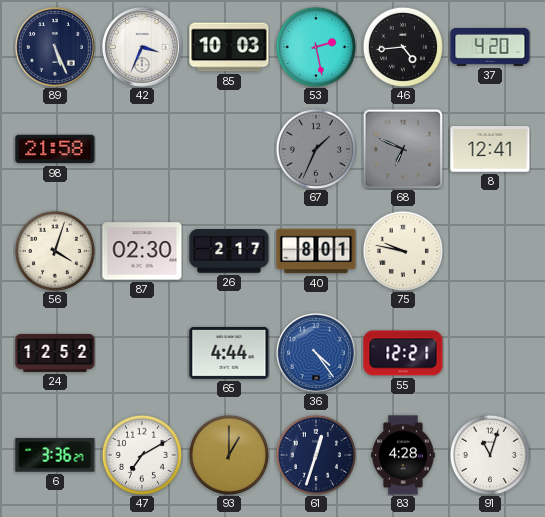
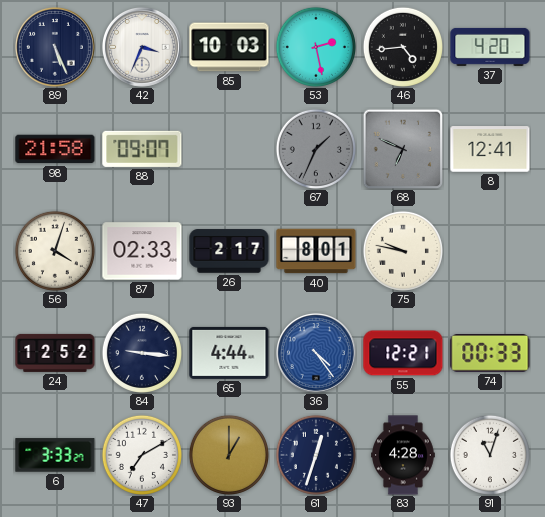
88: none -> 09:07 (142, 149)
87: 02:30 -> 02:33 (142, 251)
84: none -> 9:16 (142, 353)
74: none -> 00:33 (490, 354)
6: 3:36 -> 3:33 (55, 455)
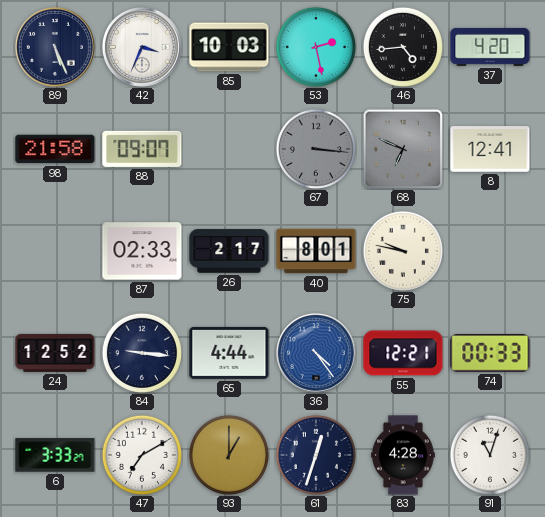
67: 1:34 -> 3:16 (316, 149)
56: 4:03 -> none (55, 251)
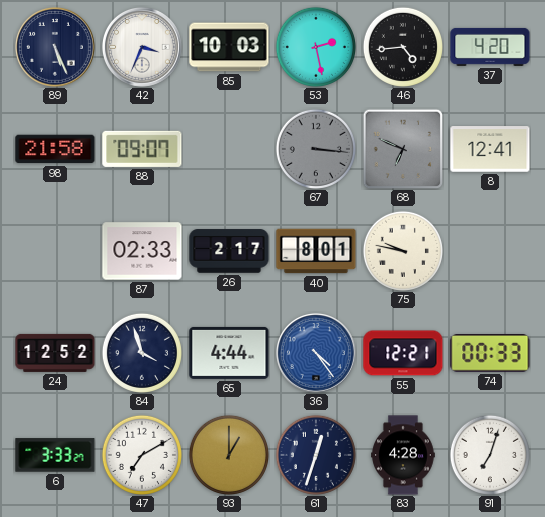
84: 9:16 -> 3:57 (142, 353)
91: 11:03 -> 7:03 (490, 455)
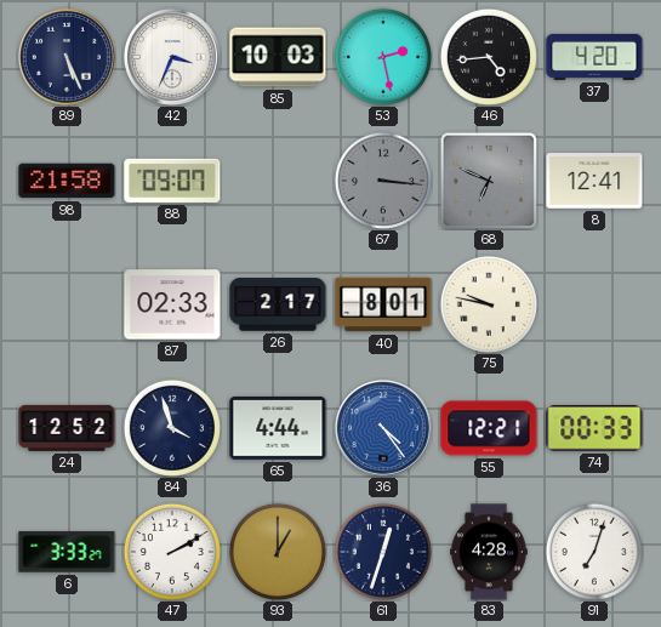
47: 7:10 -> 2:10 (172, 552)
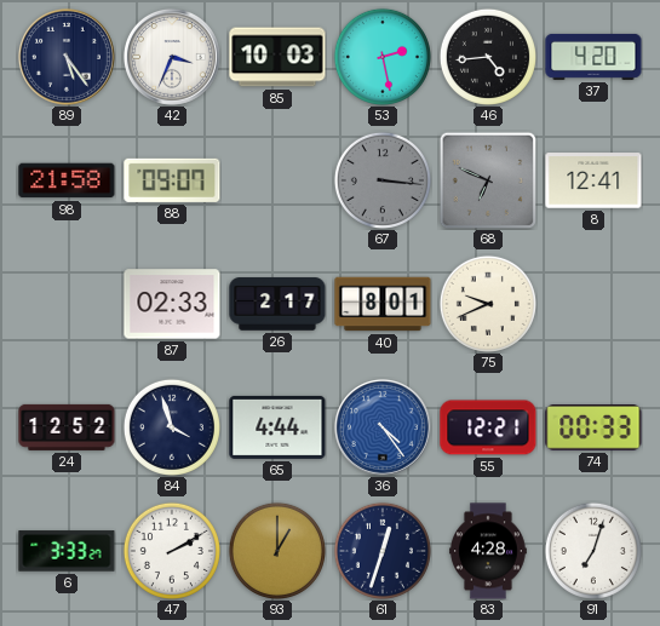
89: 5:26 -> 5:24 (67, 57)
75: 9:47 -> 9:41 (488, 304)
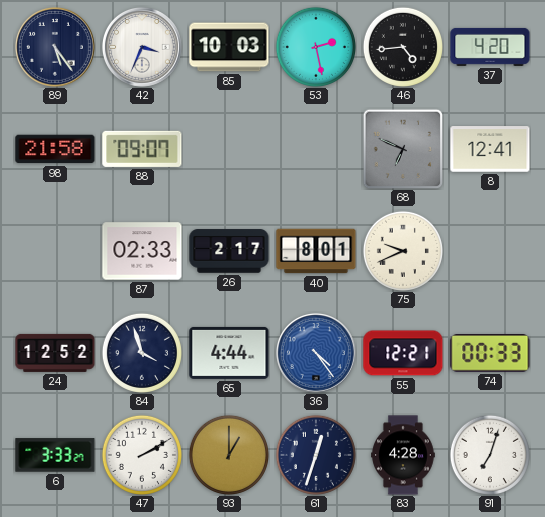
67: 3:16 -> none (383, 180)
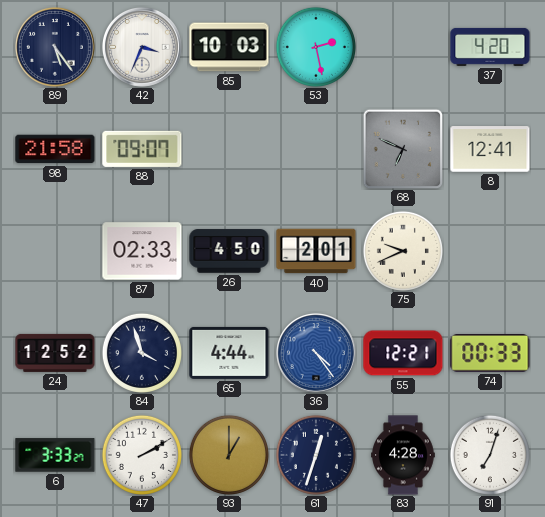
46: 4:44 -> none (403, 47)
26: 2:17 -> 4:50 (229, 251)
40: 8:01 -> 2:01 (316, 251)
